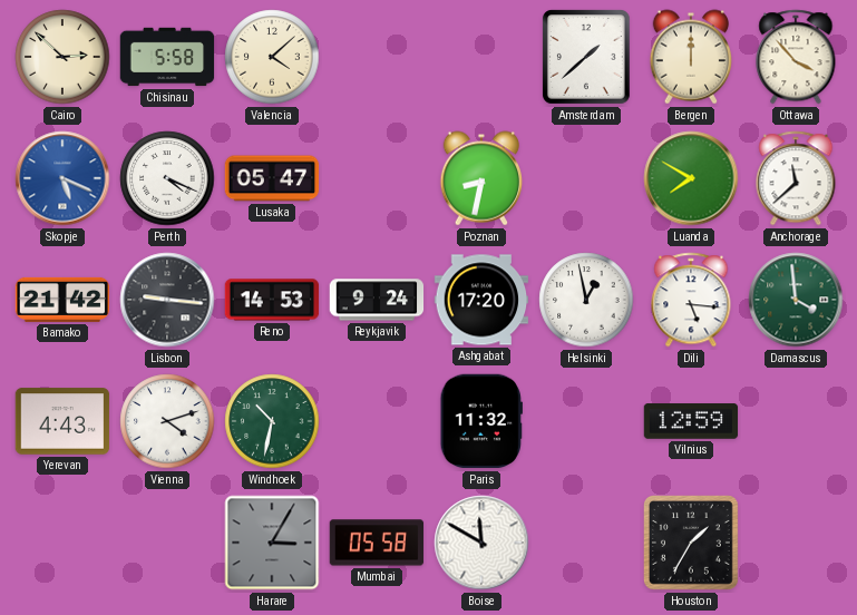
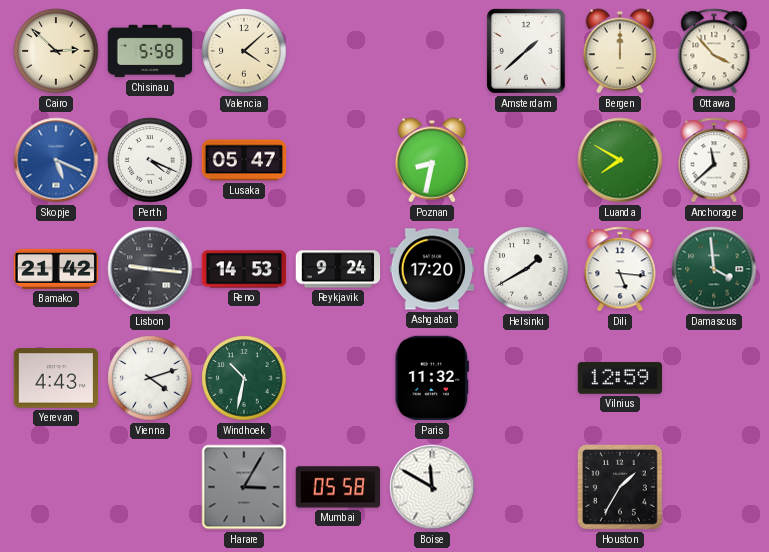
Helsinki: 12:58 -> 1:40 (526, 269)
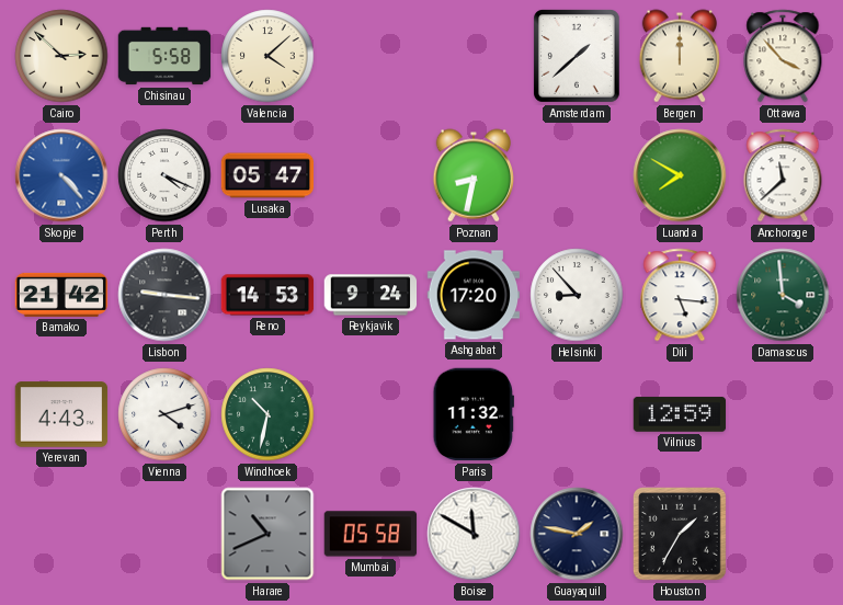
Skopje: 5:19 -> 4:23 (61, 175)
Helsinki: 1:40 -> 8:53 (577, 295)
Harare: 3:05 -> 10:41 (267, 534)
Guayaquil: none -> 1:47 (577, 534)
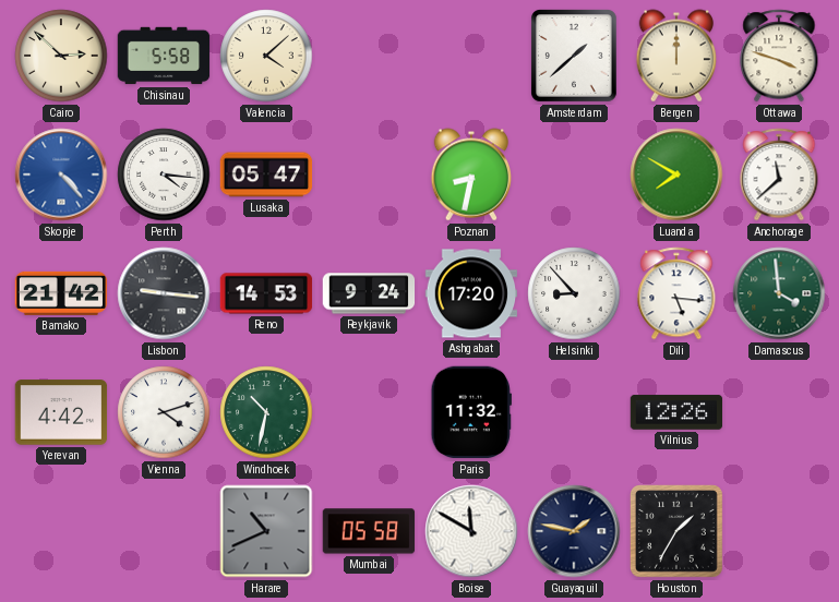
Ottawa: 3:53 -> 3:48 (779, 56)
Perth: 4:19 -> 4:16 (164, 174)
Yerevan: 4:43 -> 4:42 (61, 412)
Vilnius: 12:59 -> 12:26 (676, 412)
